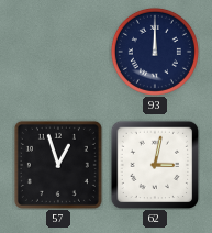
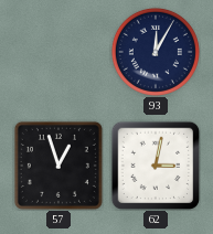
93: 12:00 -> 12:05 (156, 52)
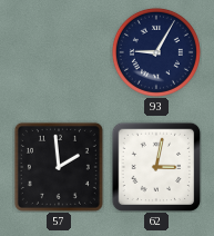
93: 12:05 -> 9:05 (156, 52)
57: 12:57 -> 1:59 (59, 167)
